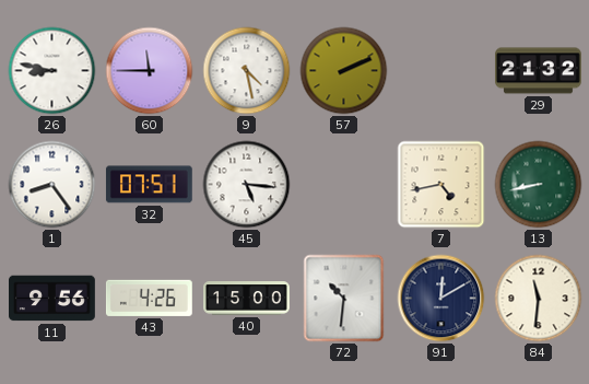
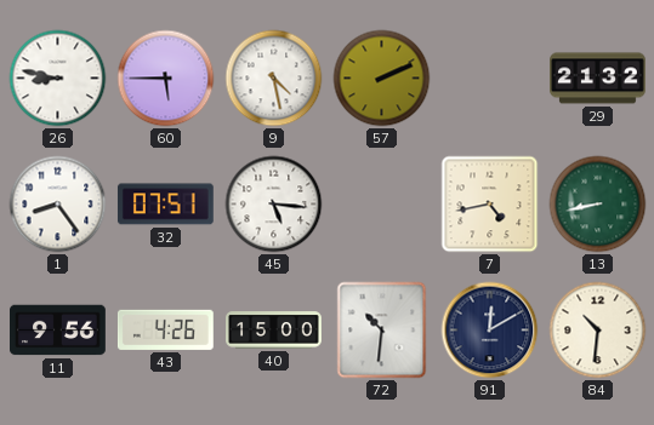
60: 11:45 -> 5:45 (166, 79)
84: 11:31 -> 10:31 (598, 331)
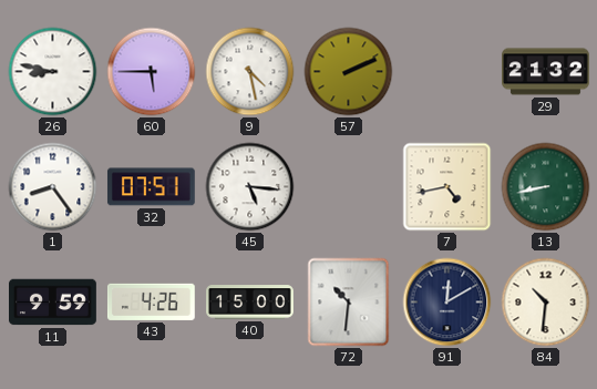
11: 9:56 -> 9:59 (53, 303)
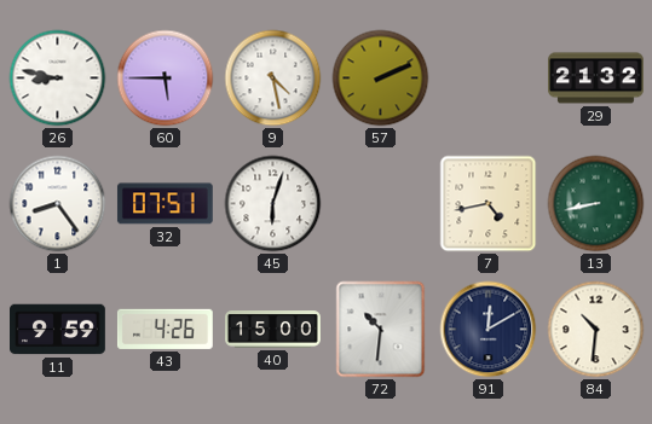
45: 5:16 -> 6:03 (273, 204)
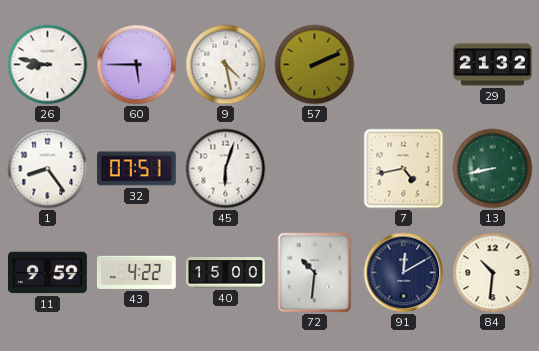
43: 4:26 -> 4:22 (136, 272)
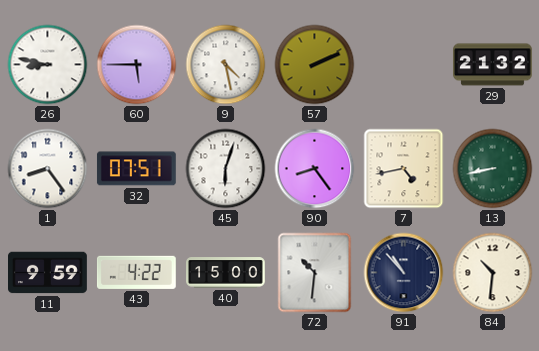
90: none -> 8:24 (315, 169)
91: 12:10 -> 10:53 (404, 273)
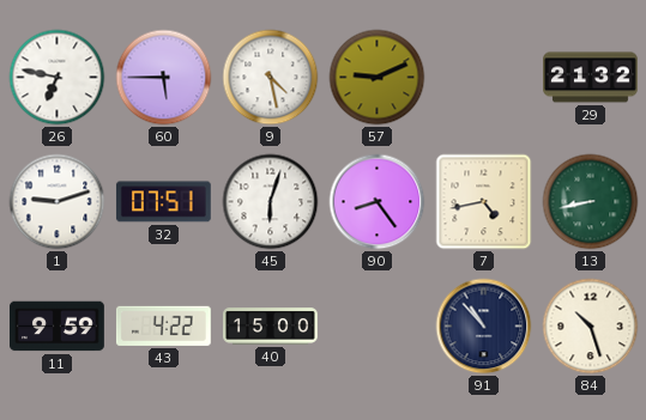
26: 8:47 -> 6:47 (58, 78)
57: 2:11 -> 9:11 (378, 78)
1: 8:24 -> 9:12 (58, 202)
72: 10:31 -> none (315, 273)
84: 10:31 -> 10:27 (591, 327)
